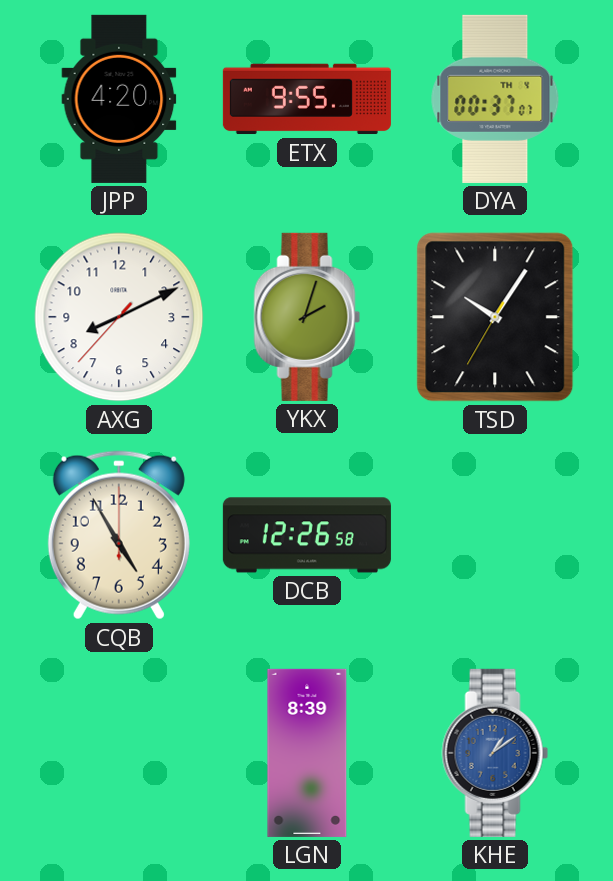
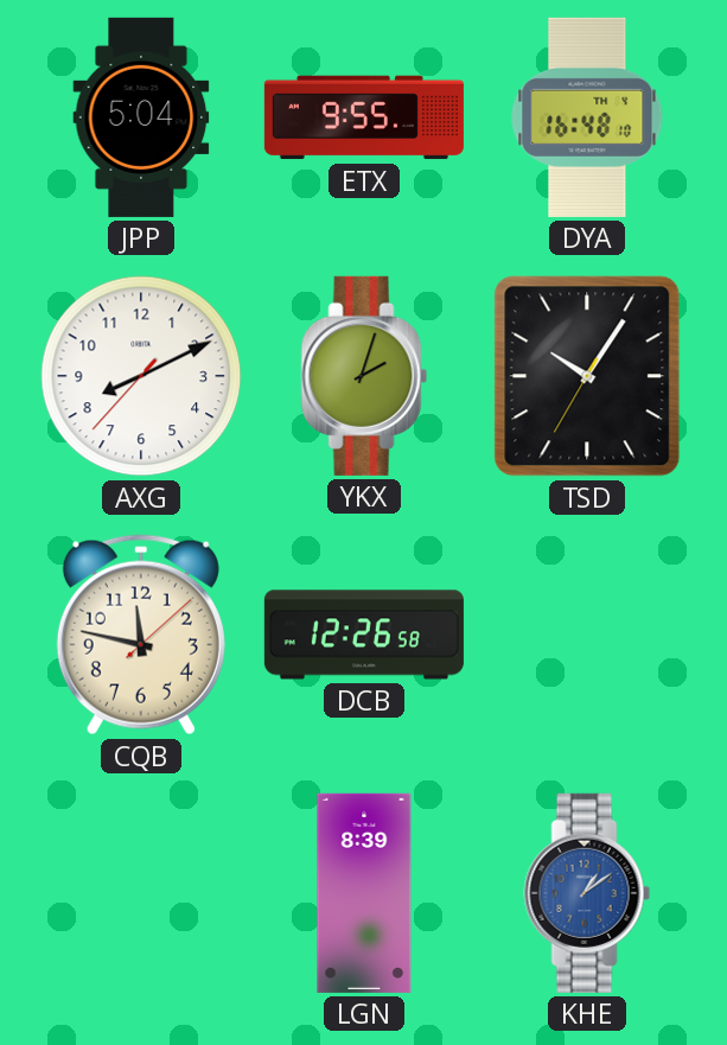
JPP: 4:20 -> 5:04 (141, 117)
DYA: 00:37 -> 16:48 (587, 117)
CQB: 4:55 -> 11:47 (141, 635)
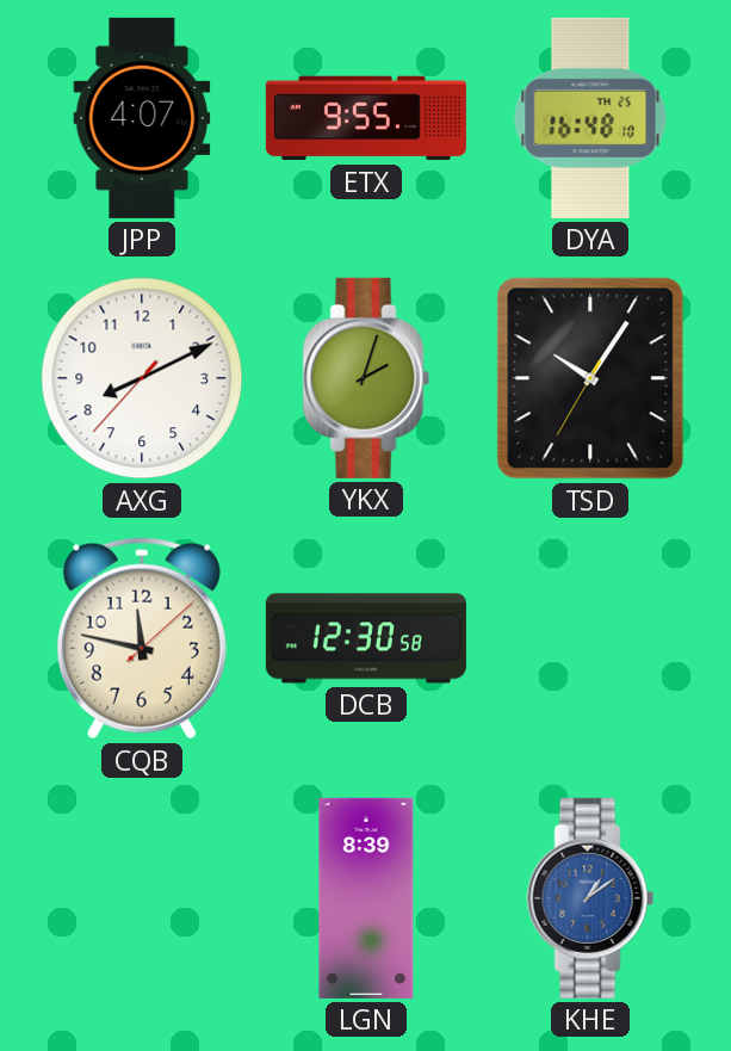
JPP: 5:04 -> 4:07 (142, 118)
DYA date: TH 4 -> TH 25 (590, 118)
DCB: 12:26 -> 12:30 (366, 638)
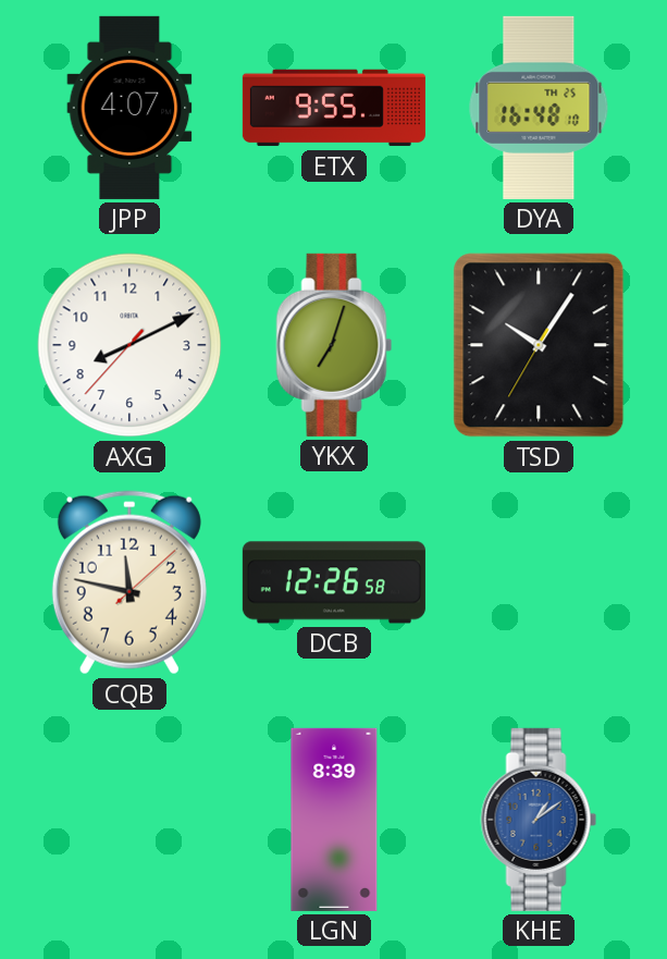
YKX: 2:03 -> 7:03 (334, 345)
DCB: 12:30 -> 12:26 (334, 582)
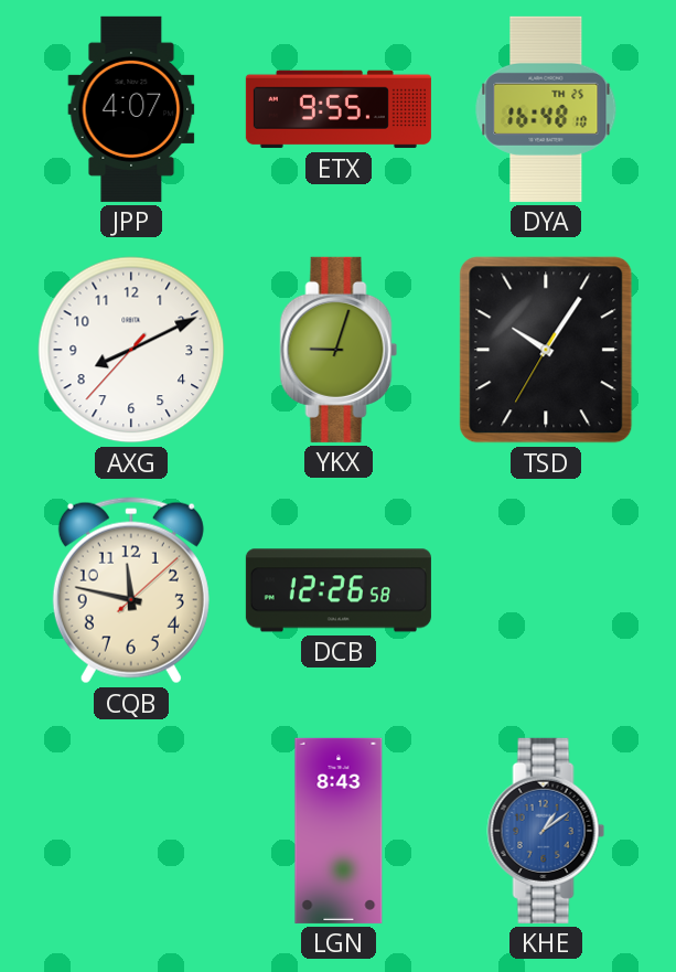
YKX: 7:03 -> 9:03 (339, 350)
LGN: 8:39 -> 8:43 (339, 831)
